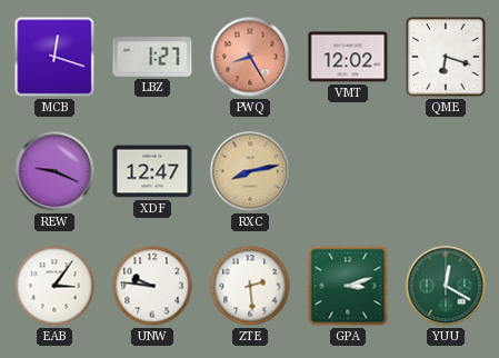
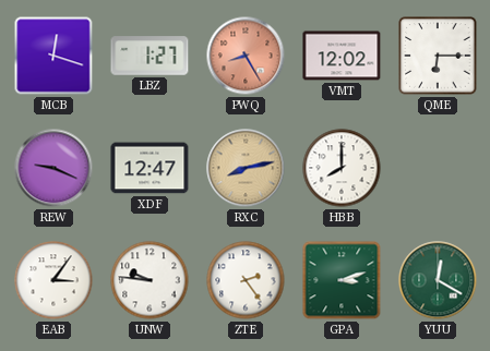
QME: 6:18 -> 6:15 (438, 56)
HBB: none -> 8:00 (342, 168)
ZTE: 2:29 -> 2:24 (246, 280)
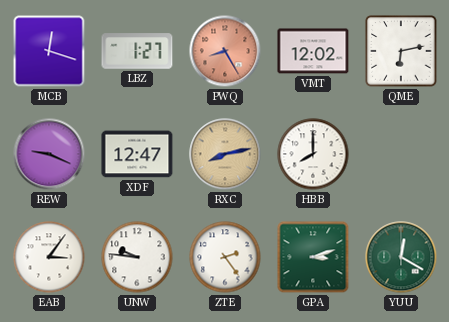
QME: 6:15 -> 6:13 (401, 51)
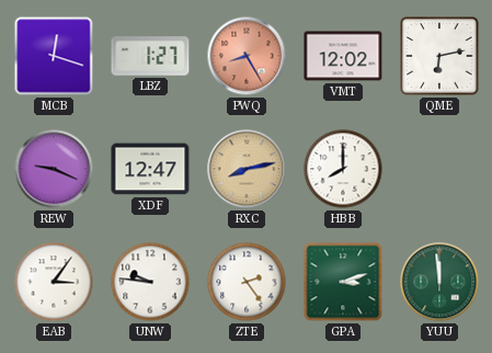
YUU: 12:20 -> 11:59 (439, 282)
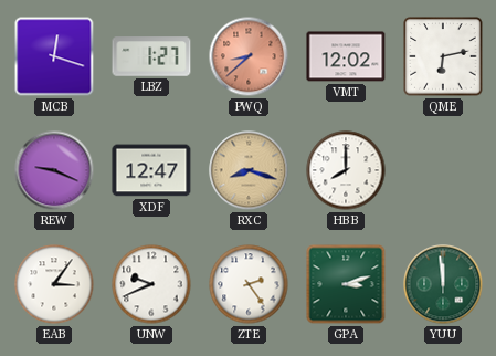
PWQ: 8:25 -> 8:38 (249, 56)
RXC: 8:13 -> 8:18 (249, 170)
UNW: 9:46 -> 9:41 (151, 284)
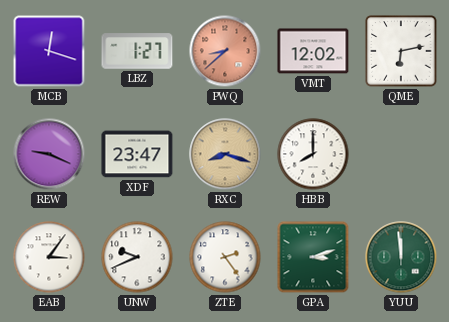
XDF: 12:47 -> 23:47 (137, 154)
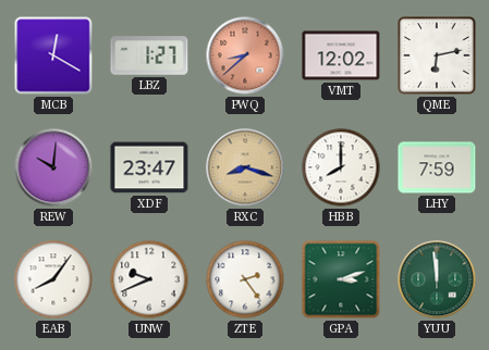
MCB: 12:18 -> 12:20 (53, 55)
REW: 9:19 -> 10:01 (53, 167)
LHY: none -> 7:59 (437, 167)
EAB: 3:06 -> 8:06 (53, 279)
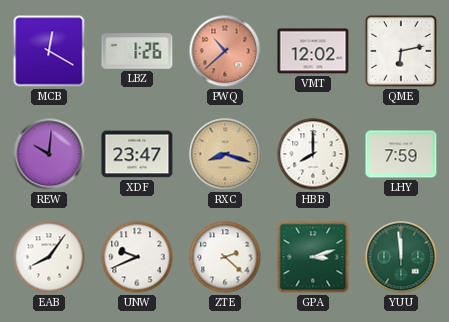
LBZ: 1:27 -> 1:26 (137, 51)
PWQ: 8:38 -> 10:38 (225, 51)
ZTE: 2:24 -> 2:22 (225, 257)
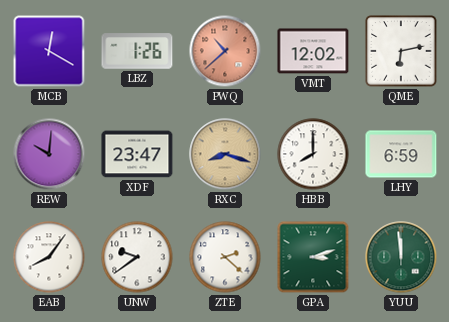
LHY: 7:59 -> 6:59 (401, 154)
UNW: 9:41 -> 9:39 (137, 257)
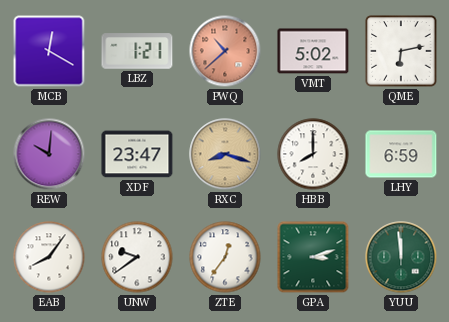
LBZ: 1:26 -> 1:21 (137, 51)
VMT: 12:02 -> 5:02 (313, 51)
ZTE: 2:22 -> 12:36 (225, 257)
